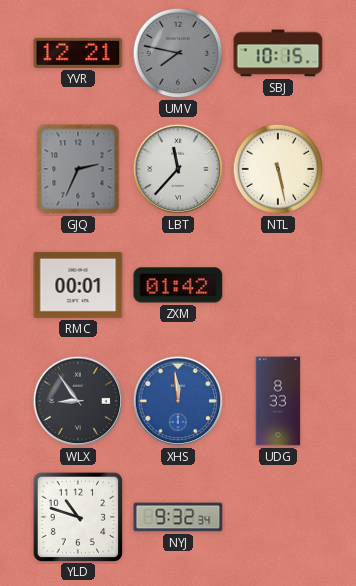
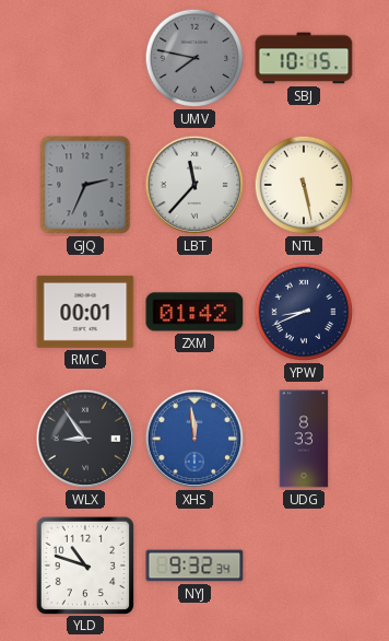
YVR: 12:21 -> none (78, 53)
YPW: none -> 8:41 (304, 312)
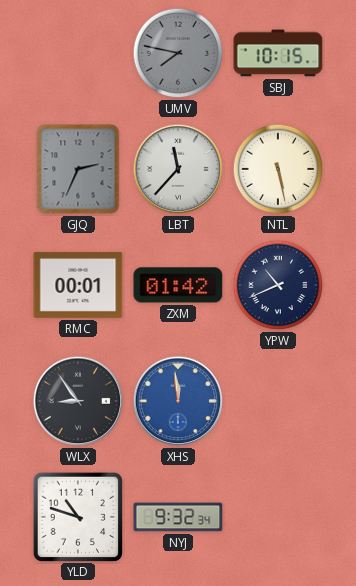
YPW: 8:41 -> 10:41 (278, 285)
UDG: 8:33 -> none (304, 439)
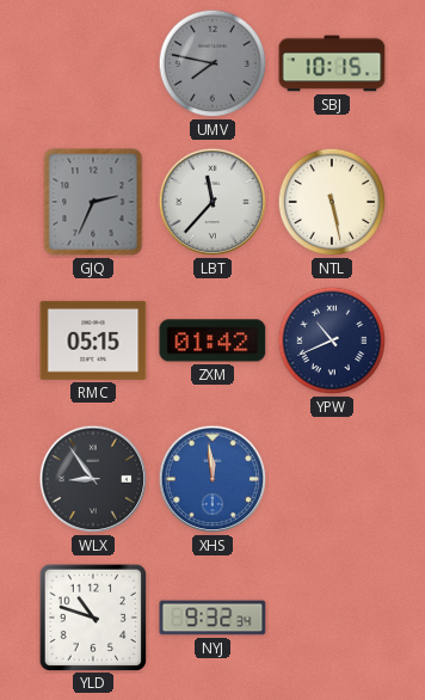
RMC: 00:01 -> 05:15 (93, 340)
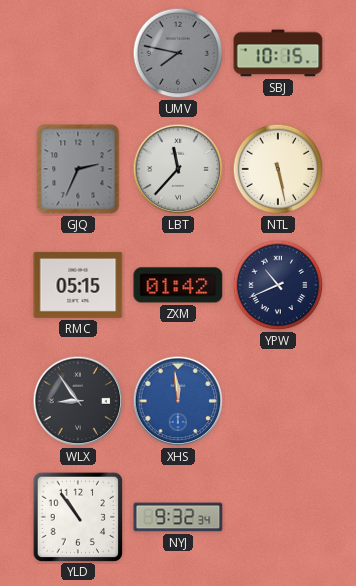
YLD: 10:48 -> 10:54 (77, 516)
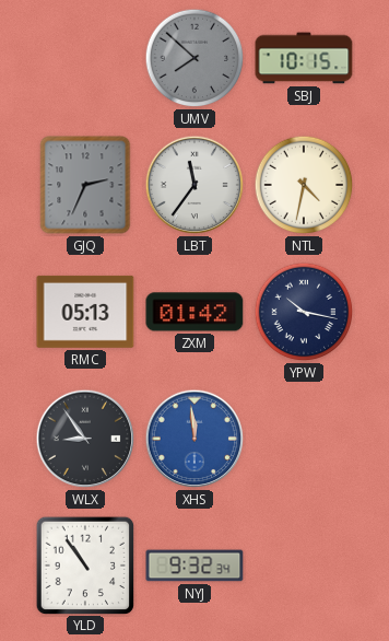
UMV: 7:47 -> 7:52 (194, 58)
LBT: 11:37 -> 11:36 (194, 185)
NTL: 5:28 -> 4:32 (304, 185)
RMC: 05:15 -> 05:13 (85, 312)
YPW: 10:41 -> 10:17 (304, 312)
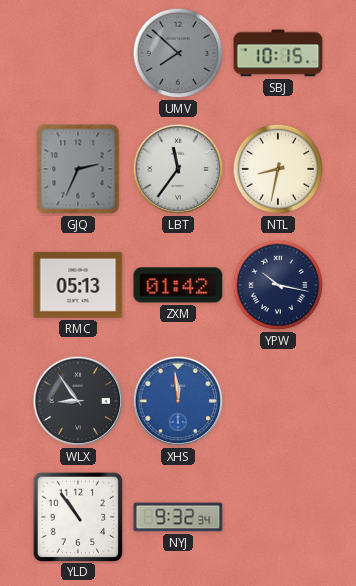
NTL: 4:32 -> 8:32 (278, 169)
